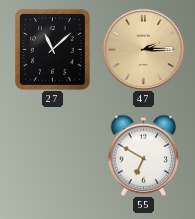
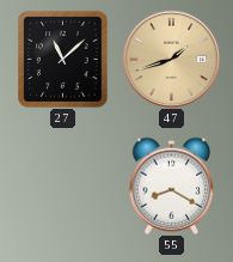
47: 2:15 -> 1:42 (171, 59)
55: 6:50 -> 8:20 (172, 185)
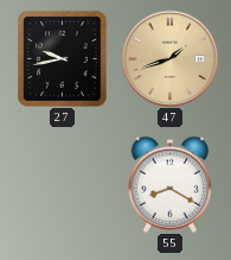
27: 11:08 -> 9:43 (63, 59)
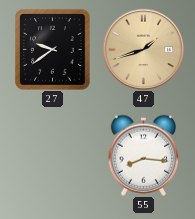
27: 9:43 -> 9:39 (53, 50)
55: 8:20 -> 8:16 (144, 155)
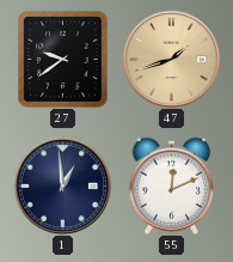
1: none -> 12:59 (62, 185)
55: 8:16 -> 12:11 (172, 185)
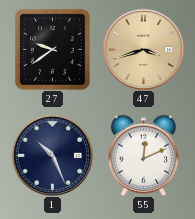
47: 1:42 -> 3:42 (143, 49)
1: 12:59 -> 10:26 (52, 155)
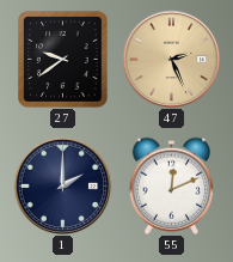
47: 3:42 -> 2:26 (171, 59)
1: 10:26 -> 2:00 (62, 185)
